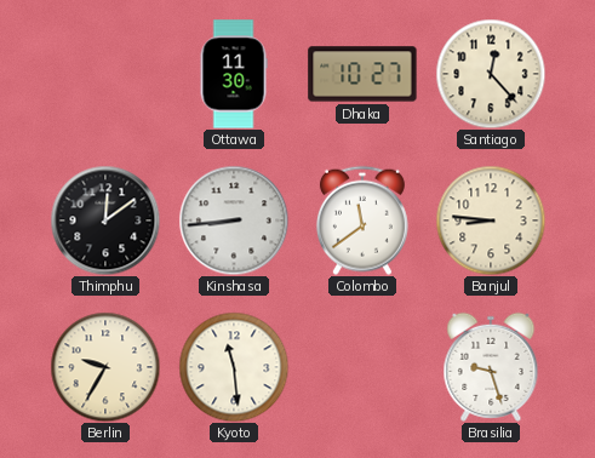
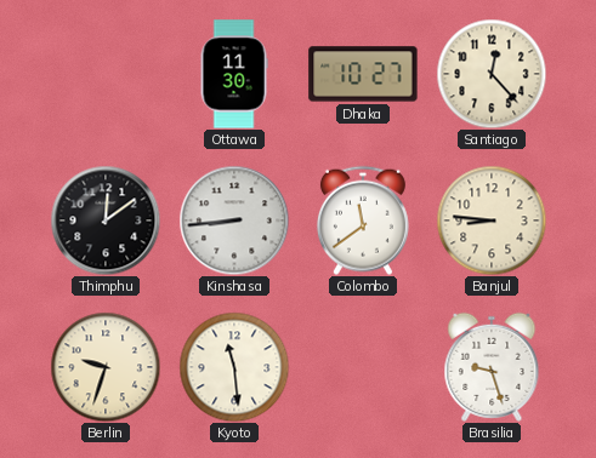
Berlin: 9:35 -> 9:33 (106, 367)
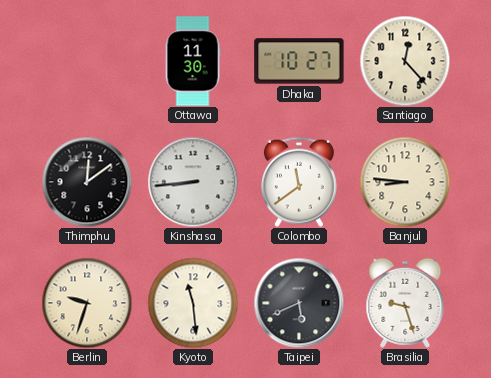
Taipei: none -> 5:41 (299, 303)
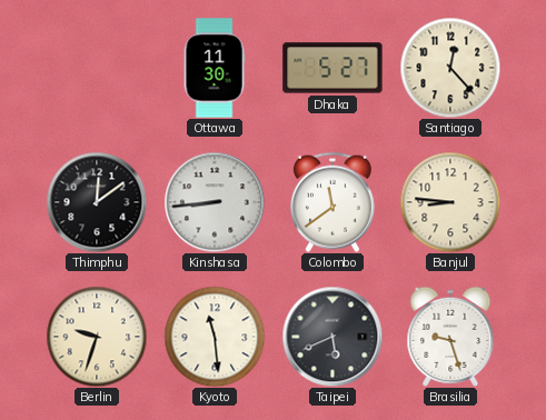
Dhaka: 10:27 -> 5:27 (332, 68)
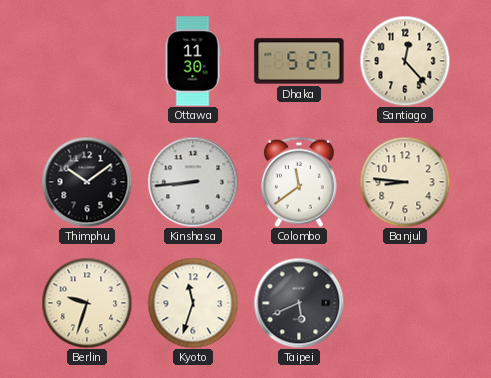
Thimphu: 12:09 -> 10:09 (87, 182)
Kyoto: 11:29 -> 11:33 (193, 303)
Brasilia: 9:27 -> none (450, 337)
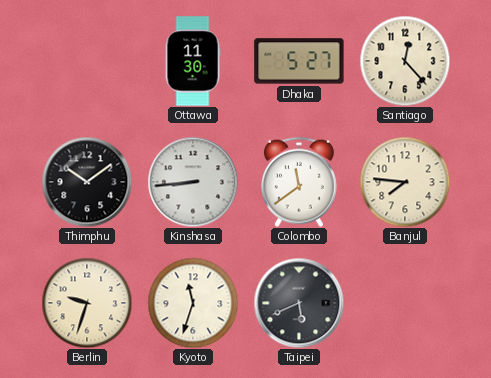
Banjul: 8:46 -> 7:46 (405, 182)
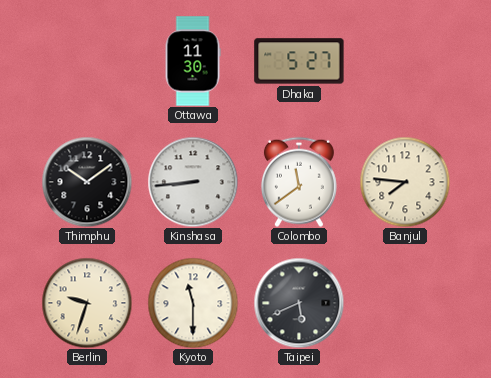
Santiago: 12:23 -> none (405, 61)
Kyoto: 11:33 -> 11:30 (193, 303)
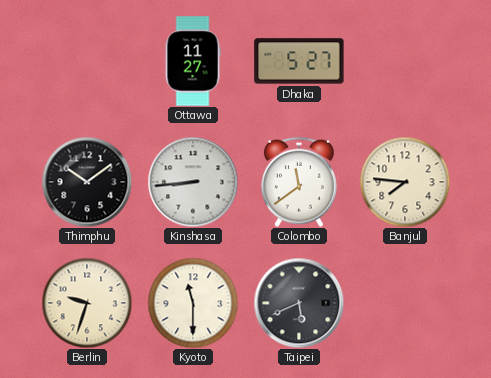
Ottawa: 11:30 -> 11:27 (193, 61)
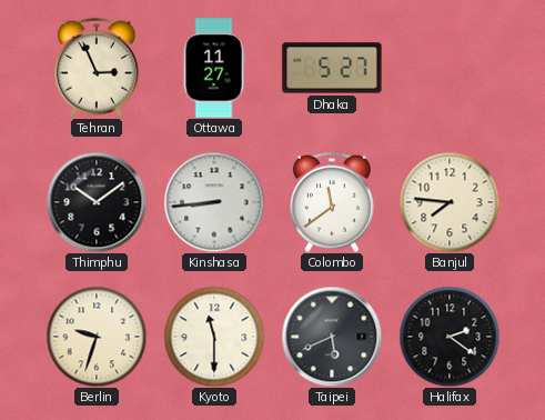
Tehran: none -> 2:56 (97, 68)
Halifax: none -> 2:21 (450, 337)
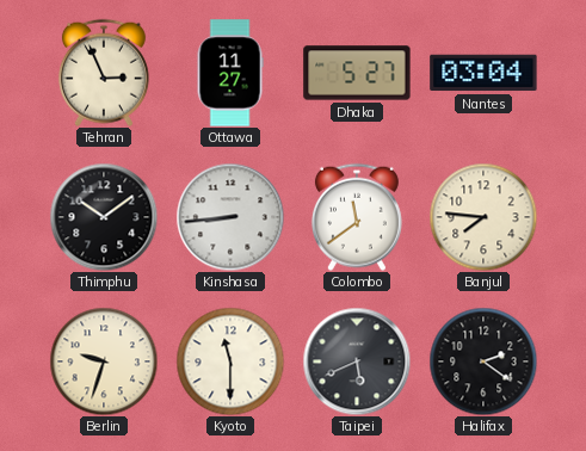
Nantes: none -> 03:04 (483, 73)
